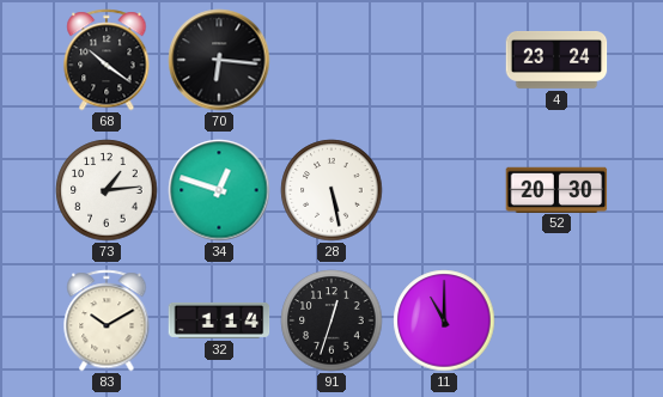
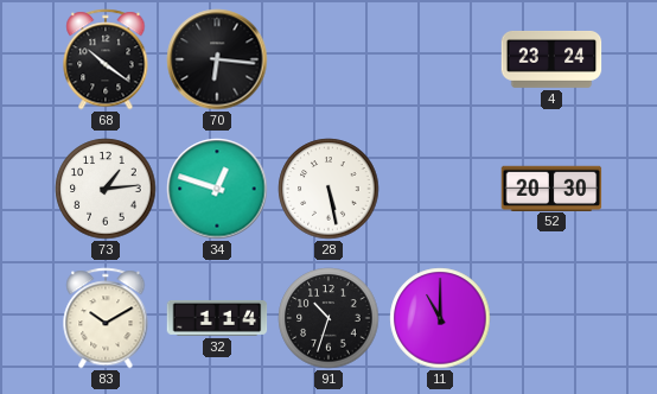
91: 12:33 -> 10:33 (328, 318)
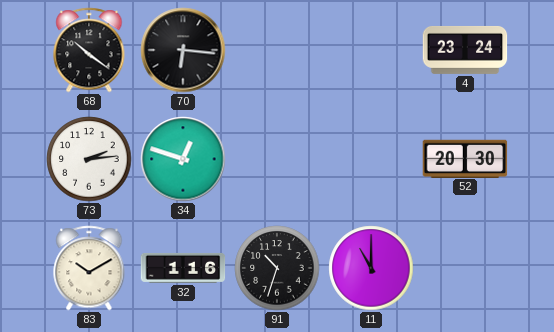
73: 1:14 -> 2:14 (89, 159)
28: 5:28 -> none (328, 189)
32: 1:14 -> 1:16 (183, 268)
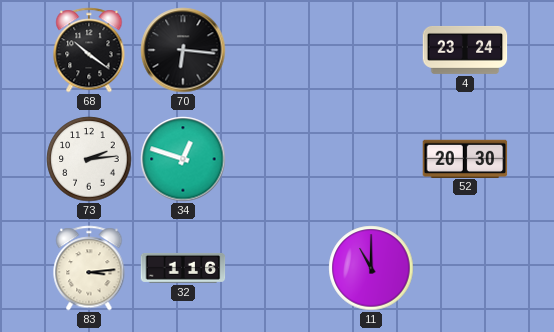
83: 10:10 -> 3:14 (89, 268)
91: 10:33 -> none (277, 268)
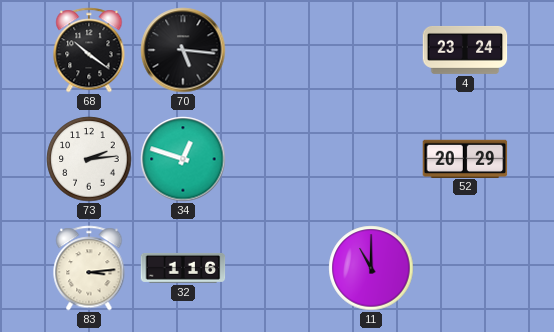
70: 6:16 -> 5:16 (183, 50)
52: 20:30 -> 20:29 (465, 158)
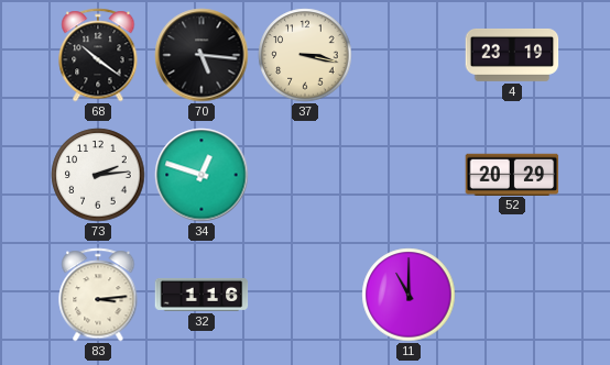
37: none -> 3:17 (305, 55)
4: 23:24 -> 23:19 (512, 55)
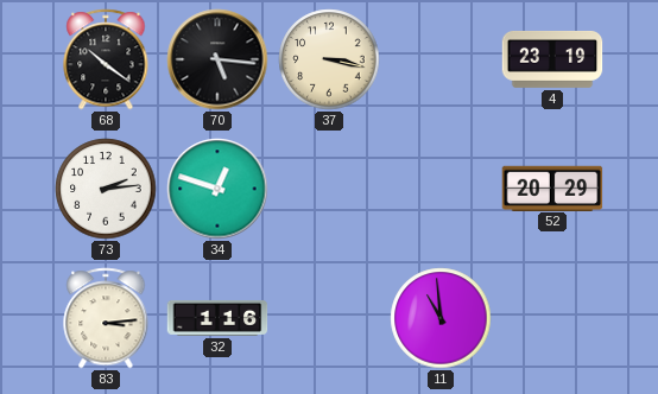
11: 11:00 -> 10:59 (441, 318)
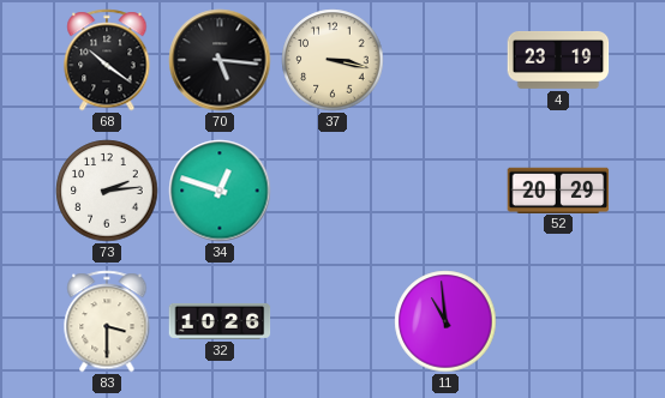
83: 3:14 -> 3:30 (107, 321)
32: 1:16 -> 10:26 (220, 321)
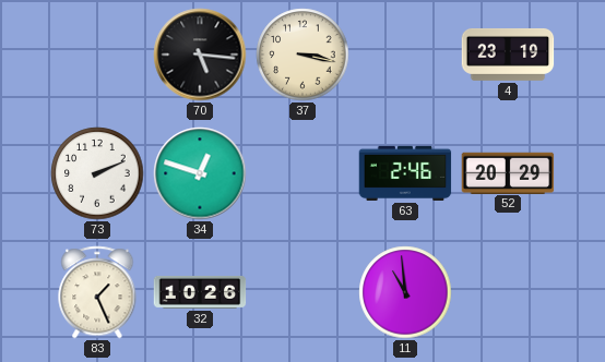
68: 10:21 -> none (107, 60)
73: 2:14 -> 2:11 (97, 173)
63: none -> 2:46 (405, 173)
83: 3:30 -> 1:26 (97, 292)
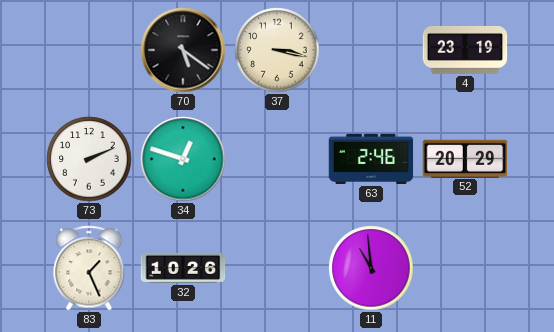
70: 5:16 -> 5:21 (183, 50)
